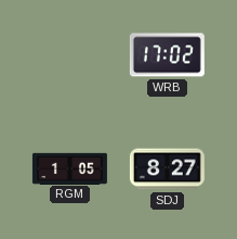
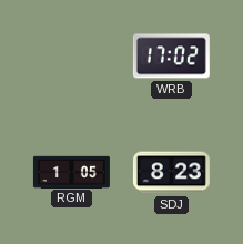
SDJ: 8:27 -> 8:23 (171, 173)
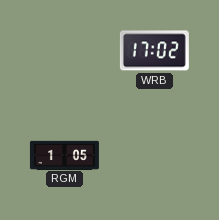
SDJ: 8:23 -> none (171, 173)
